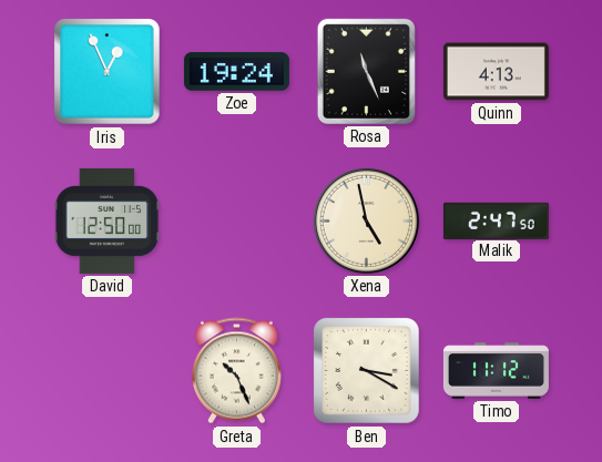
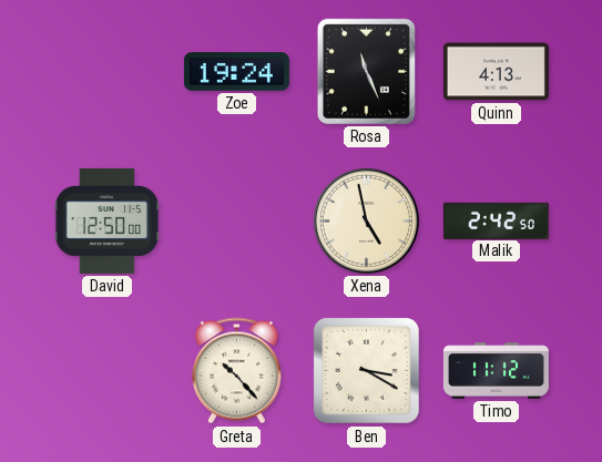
Iris: 12:56 -> none (108, 72)
Malik: 2:47 -> 2:42 (496, 220)
Greta: 10:26 -> 10:23 (236, 371)
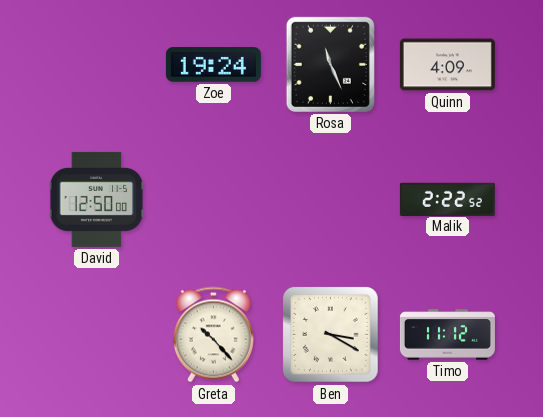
Quinn: 4:13 -> 4:09 (447, 65)
Xena: 4:58 -> none (366, 220)
Malik: 2:42 -> 2:22 (447, 199)
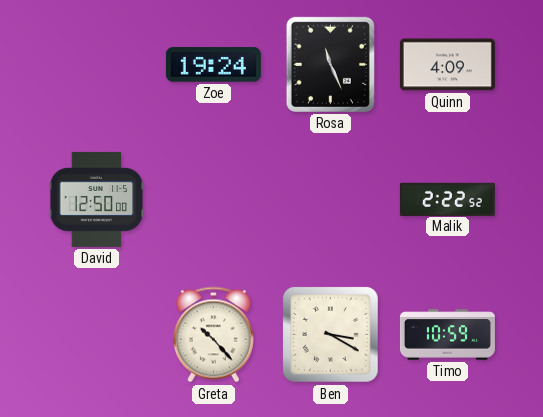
Timo: 11:12 -> 10:59 (447, 335)
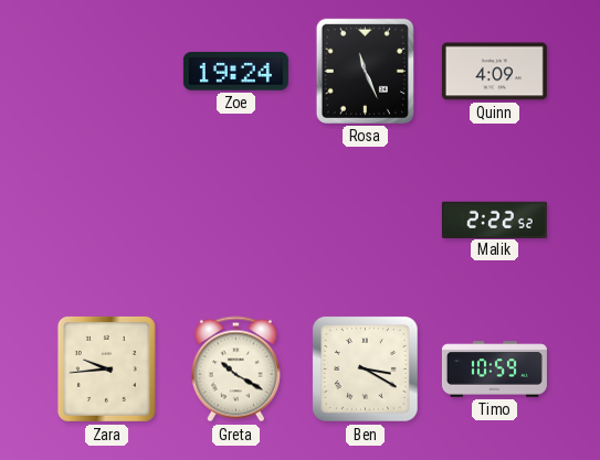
David: 12:50 -> none (97, 199)
Zara: none -> 9:44 (106, 368)
Greta: 10:23 -> 10:20 (235, 370)
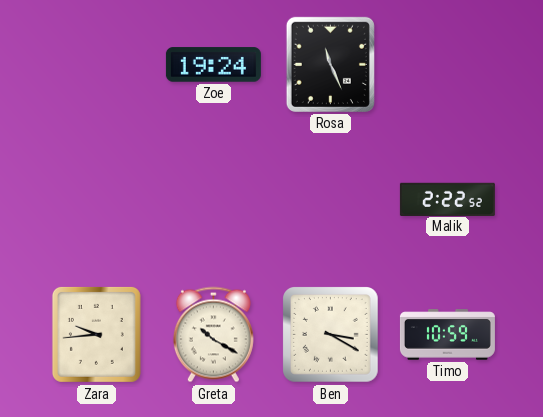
Quinn: 4:09 -> none (494, 72)
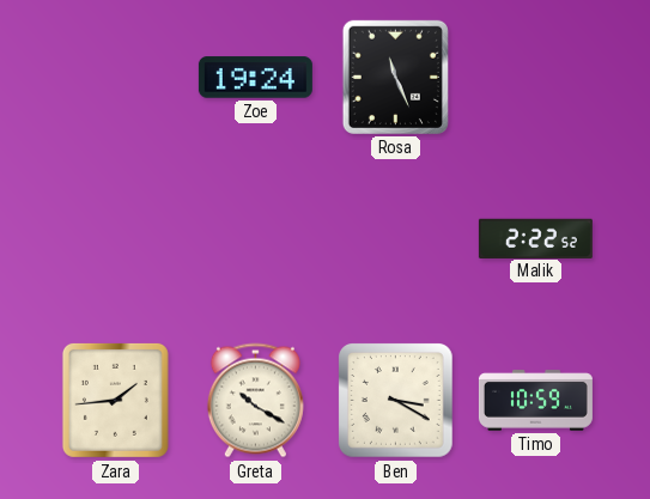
Zara: 9:44 -> 1:44 (115, 400)
